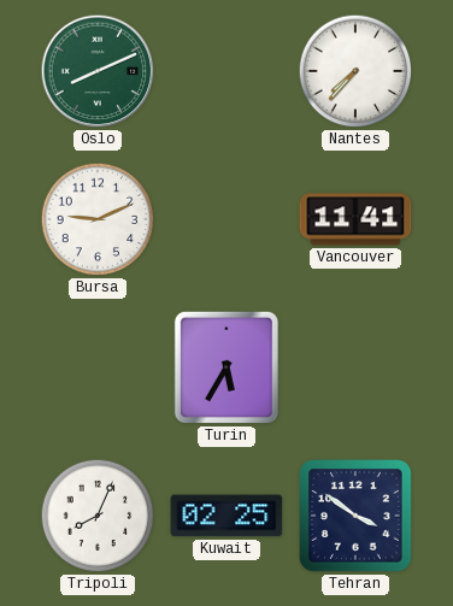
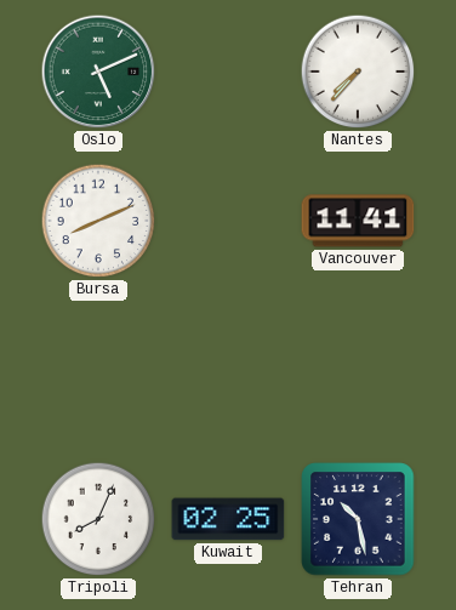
Oslo: 8:11 -> 5:11 (98, 72)
Bursa: 9:11 -> 8:11 (98, 221)
Turin: 5:35 -> none (226, 367)
Tehran: 3:51 -> 10:28 (358, 519)
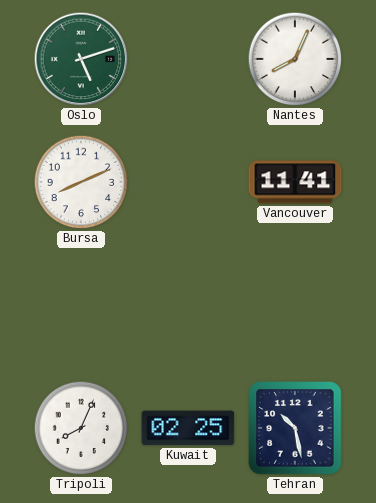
Oslo: 5:11 -> 5:12 (81, 59)
Nantes: 7:37 -> 8:04 (295, 59)
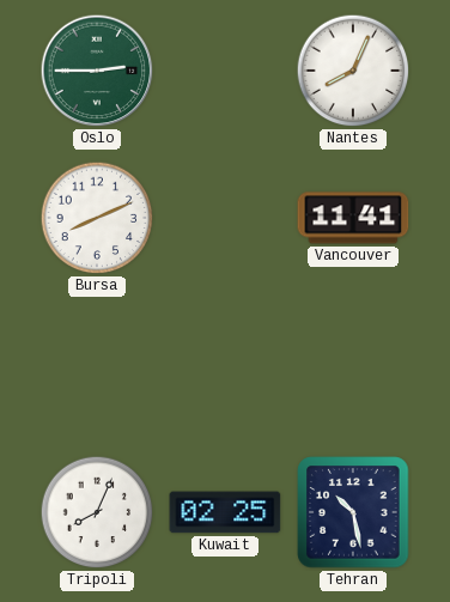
Oslo: 5:12 -> 2:45 (97, 71)
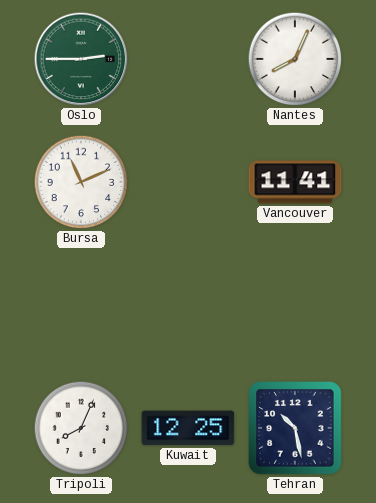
Bursa: 8:11 -> 11:11 (81, 182)
Kuwait: 02:25 -> 12:25 (188, 428)
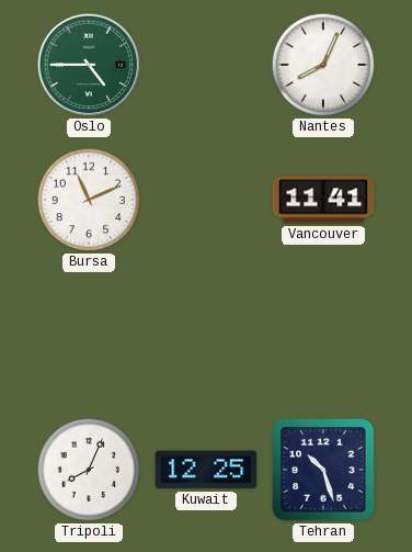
Oslo: 2:45 -> 4:45 (89, 65)
Tehran: 10:28 -> 10:27 (323, 470)
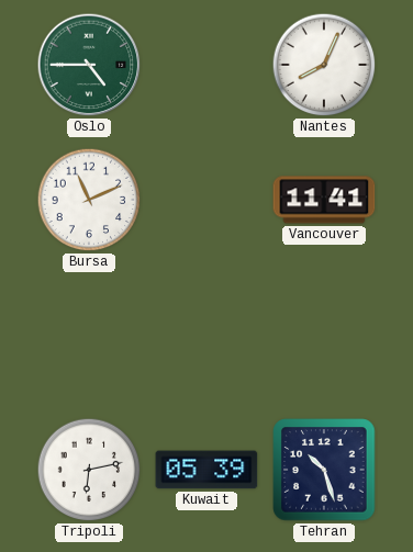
Tripoli: 8:04 -> 6:13 (89, 470)
Kuwait: 12:25 -> 05:39 (206, 470)
